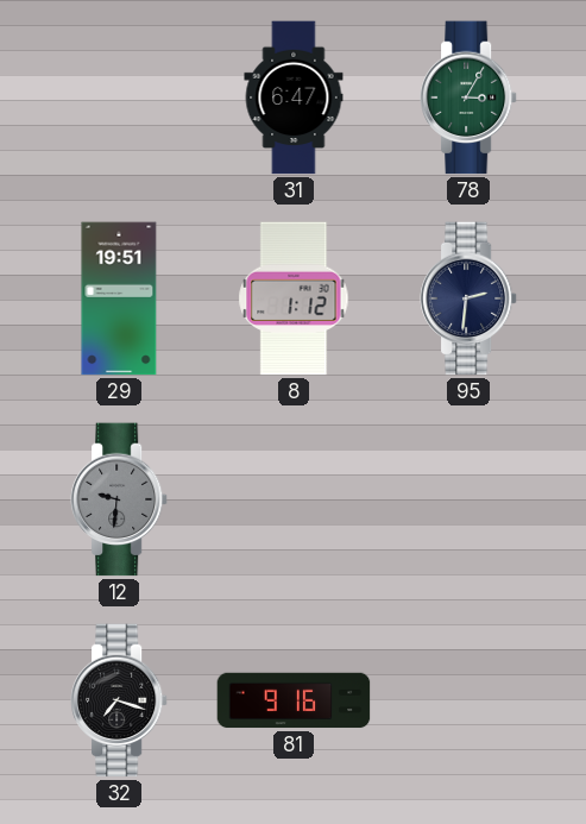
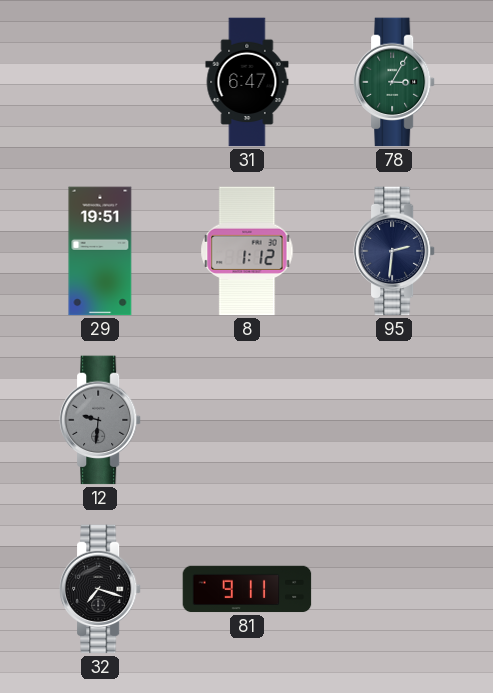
81: 9:16 -> 9:11 (247, 589)
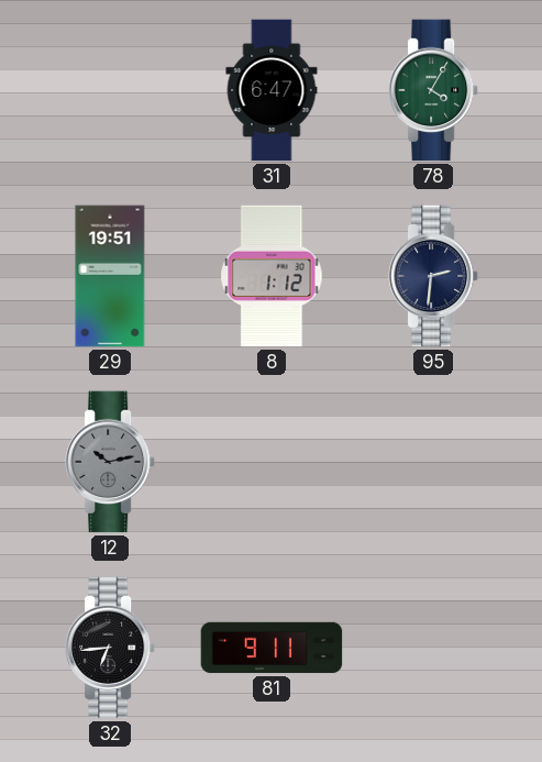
78: 3:05 -> 4:05 (433, 90)
12: 9:31 -> 10:13 (110, 462)
32: 7:18 -> 6:44 (110, 648)
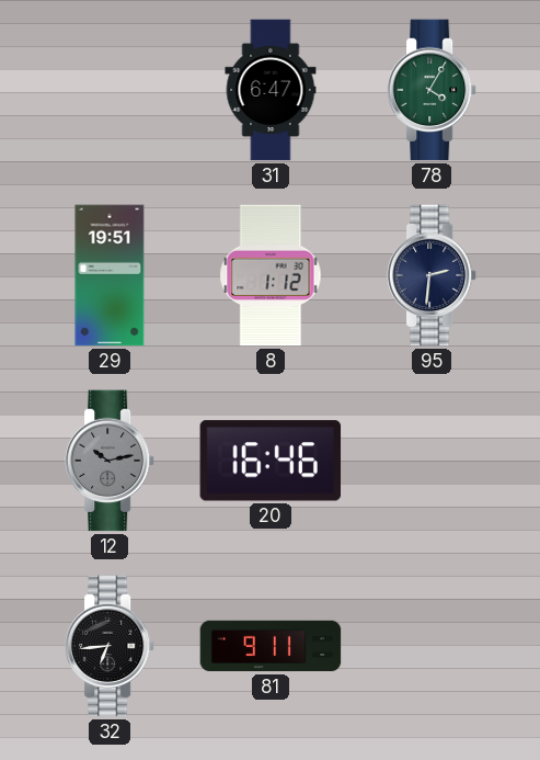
20: none -> 16:46 (271, 461)
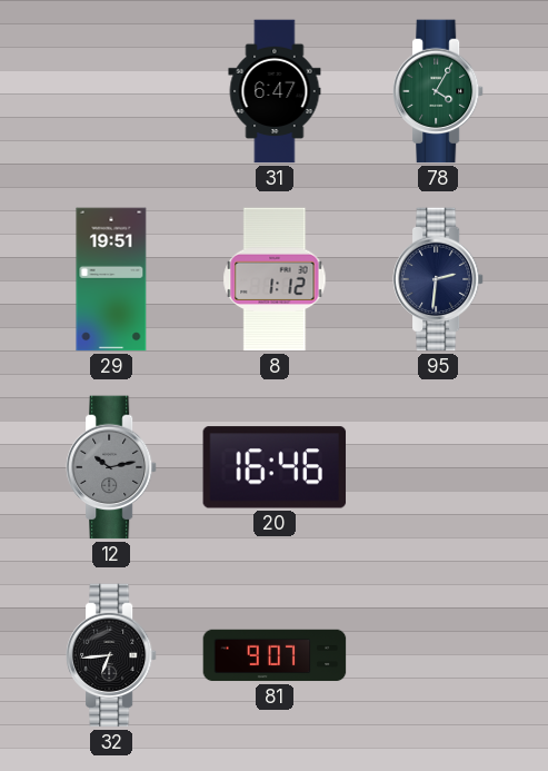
81: 9:11 -> 9:07 (275, 655)
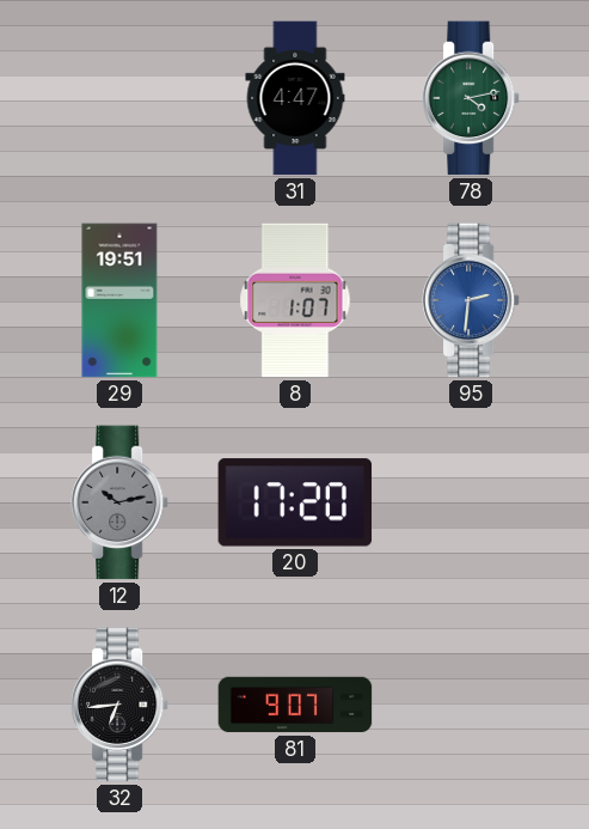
31: 6:47 -> 4:47 (295, 98)
78: 4:05 -> 4:13 (471, 98)
8: 1:12 -> 1:07 (295, 300)
95 dial: navy -> blue (471, 300)
20: 16:46 -> 17:20 (295, 502)
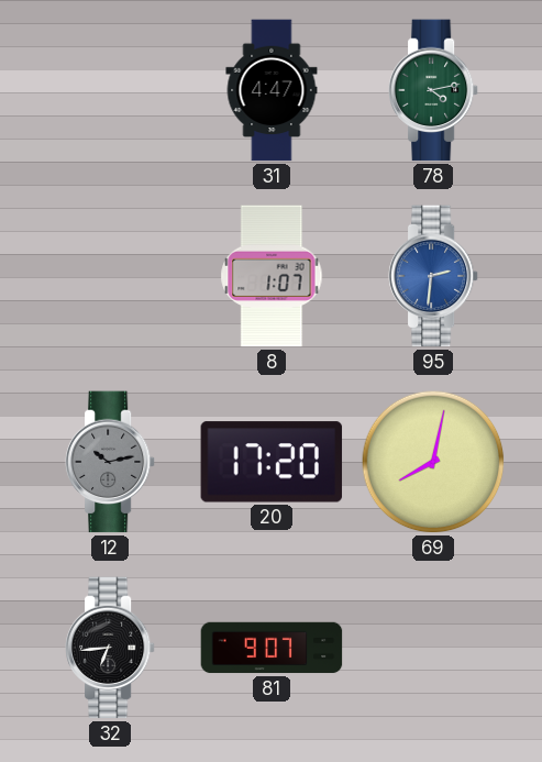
29: 19:51 -> none (119, 300)
69: none -> 8:02 (433, 462)
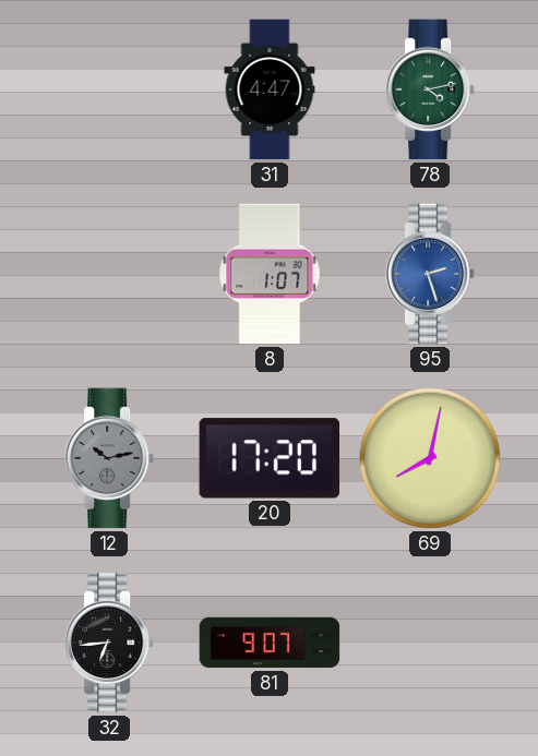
95: 2:31 -> 2:27 (430, 274)
